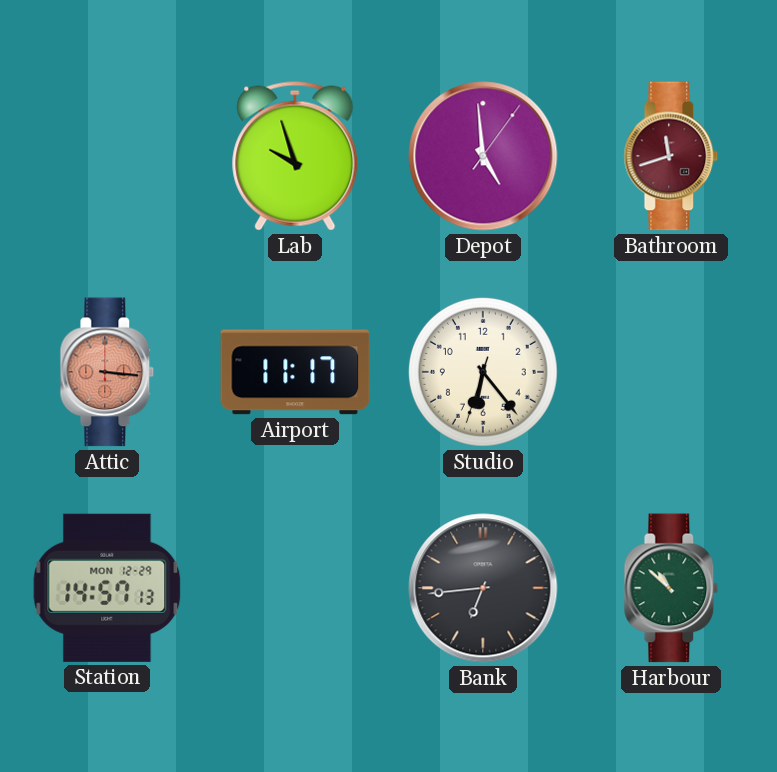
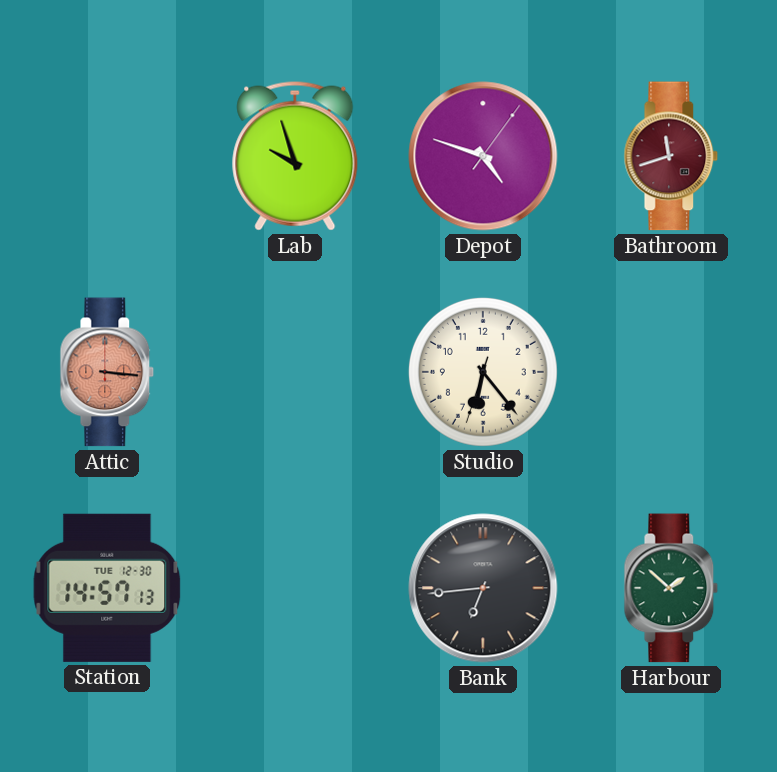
Depot: 4:59 -> 4:48 (483, 156)
Airport: 11:17 -> none (295, 372)
Station date: MON 12-29 -> TUE 12-30 (107, 588)
Harbour: 10:52 -> 1:52 (671, 588)
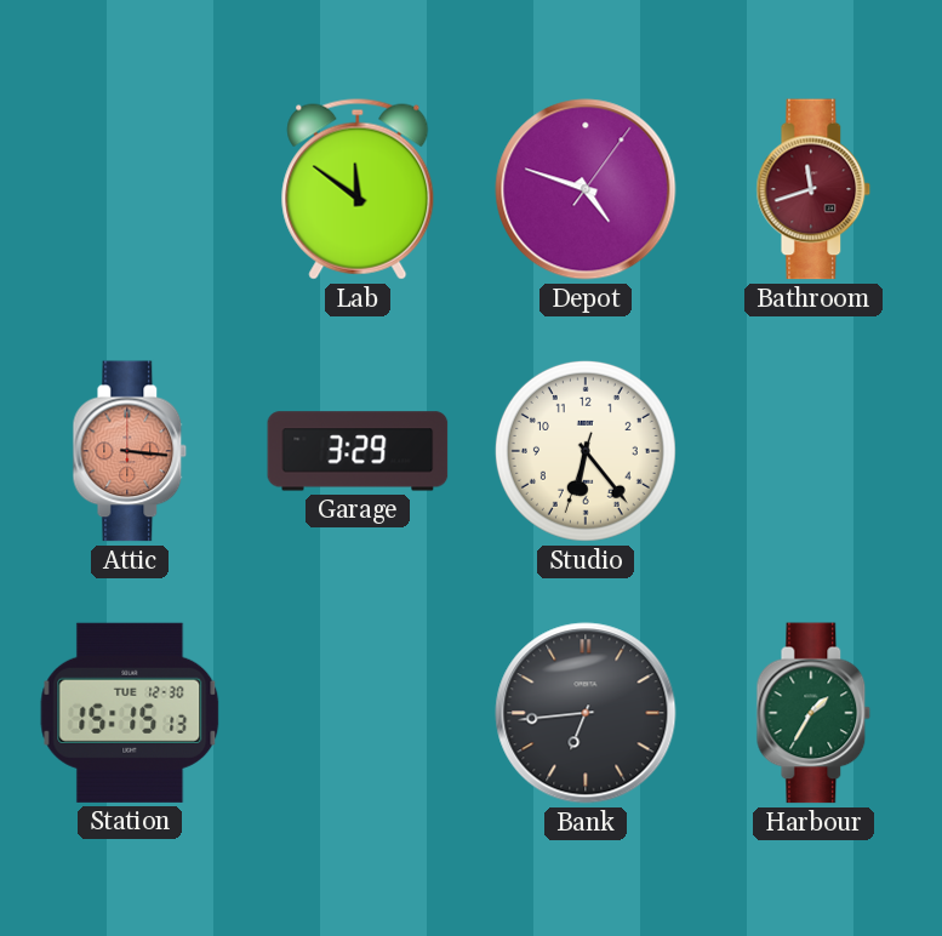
Lab: 9:57 -> 11:51 (358, 189)
Garage: none -> 3:29 (358, 451)
Station: 14:57 -> 15:15 (130, 713)
Harbour: 1:52 -> 1:35 (813, 713)
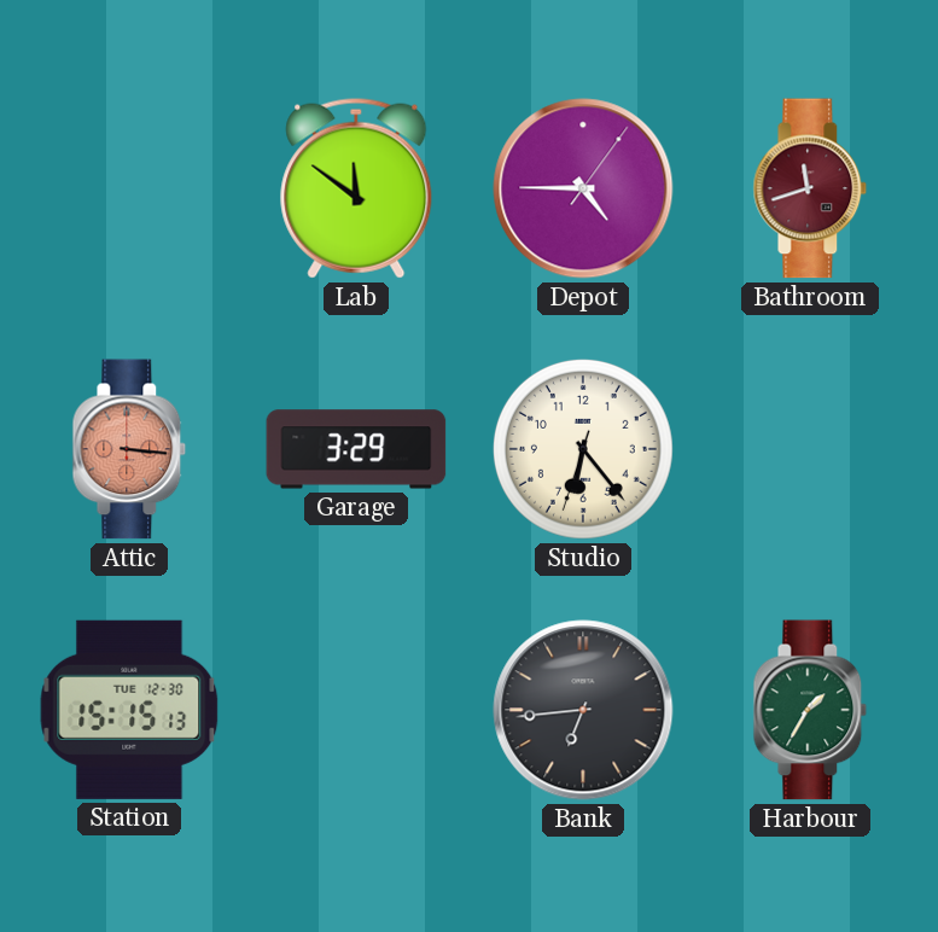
Depot: 4:48 -> 4:45 (583, 188)
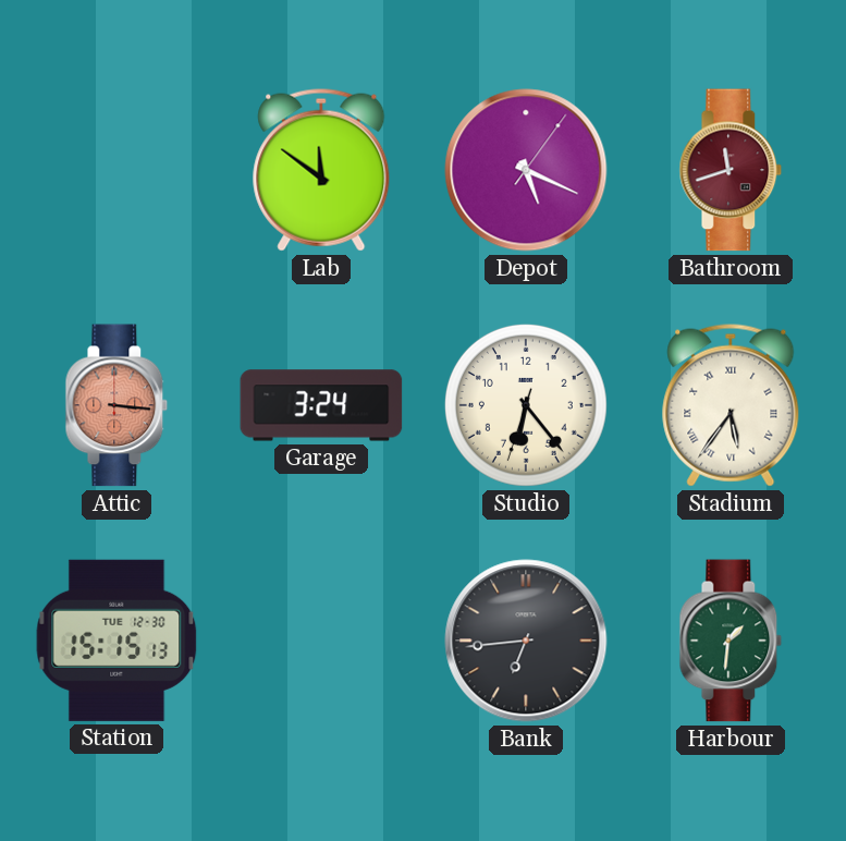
Depot: 4:45 -> 5:19 (526, 170)
Garage: 3:29 -> 3:24 (321, 405)
Stadium: none -> 5:36 (731, 405)
Harbour: 1:35 -> 1:31 (731, 641)
